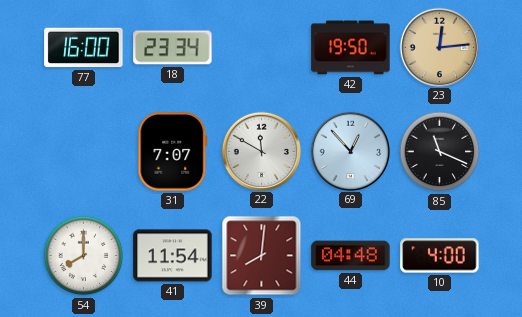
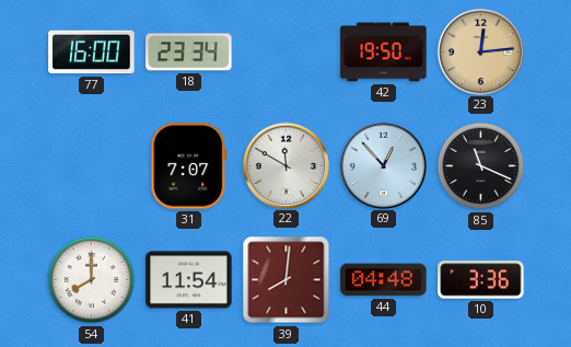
10: 4:00 -> 3:36 (481, 280)
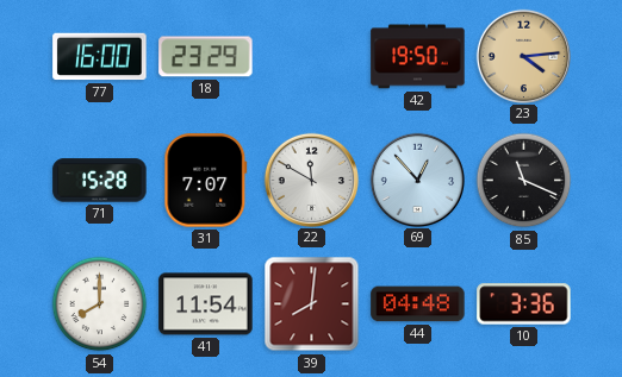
18: 23:34 -> 23:29 (206, 57)
23: 12:14 -> 4:14 (523, 56)
71: none -> 15:28 (100, 181)
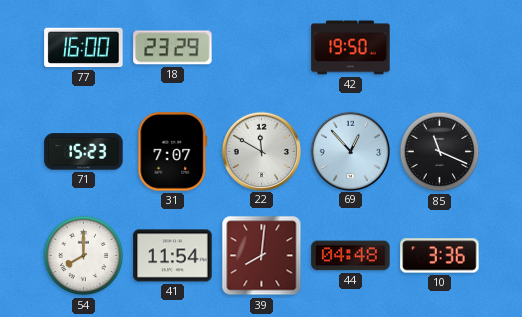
23: 4:14 -> none (523, 56)
71: 15:28 -> 15:23 (84, 152)
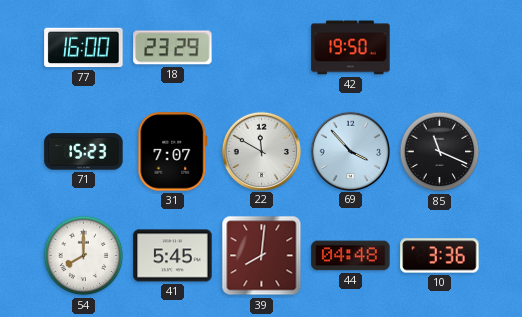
69: 12:53 -> 3:53 (350, 151)
41: 11:54 -> 5:45 (173, 256)
